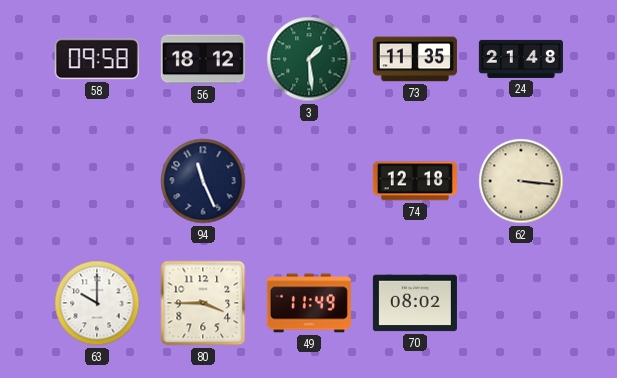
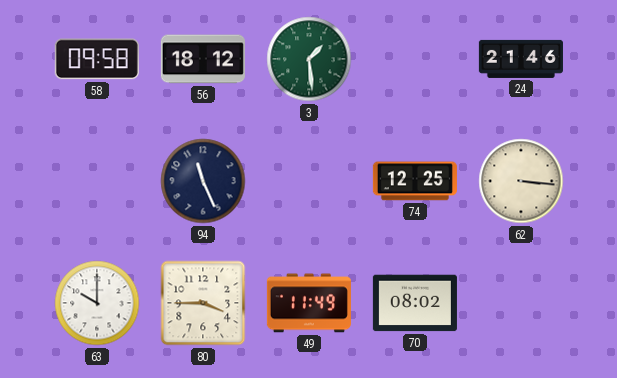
73: 11:35 -> none (415, 59)
24: 21:48 -> 21:46 (521, 59)
74: 12:18 -> 12:25 (415, 181)
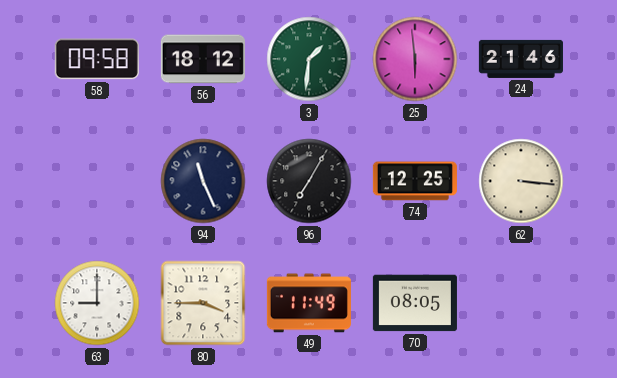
3: 1:29 -> 1:31 (309, 59)
25: none -> 5:59 (415, 59)
96: none -> 7:05 (309, 181)
63: 10:00 -> 9:00 (97, 303)
70: 08:02 -> 08:05 (415, 303)
